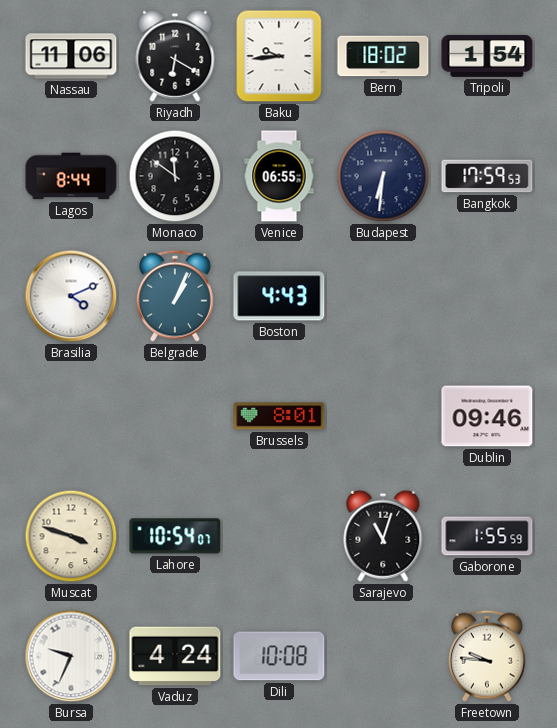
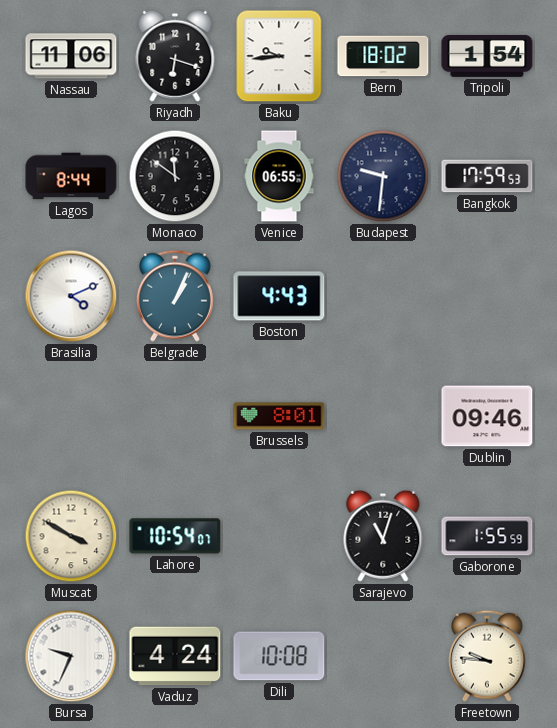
Riyadh: 6:20 -> 6:18 (175, 56)
Budapest: 6:31 -> 9:31 (383, 176)
Muscat: 3:48 -> 3:50 (71, 536)
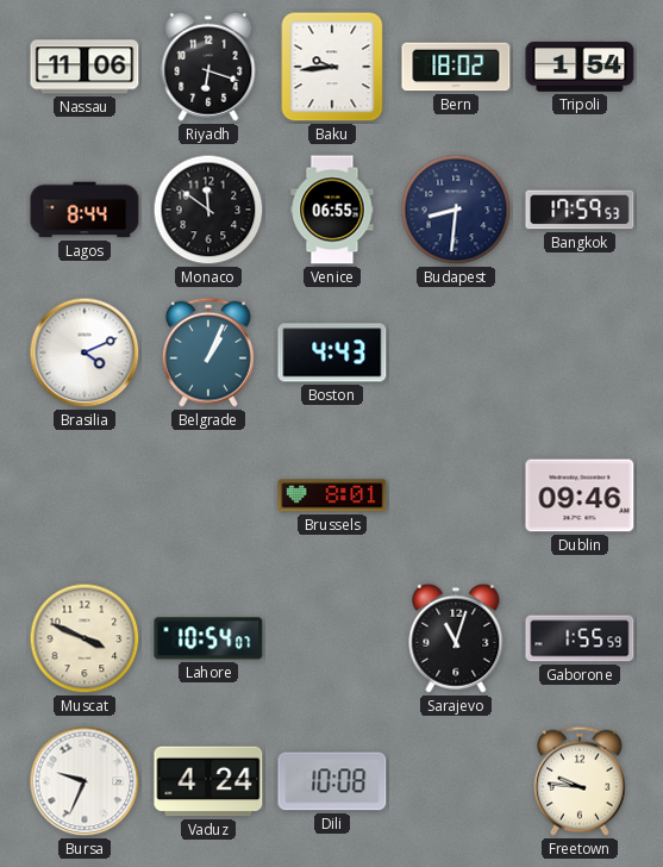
Budapest: 9:31 -> 8:31 (456, 210)
Muscat: 3:50 -> 3:49 (85, 638)
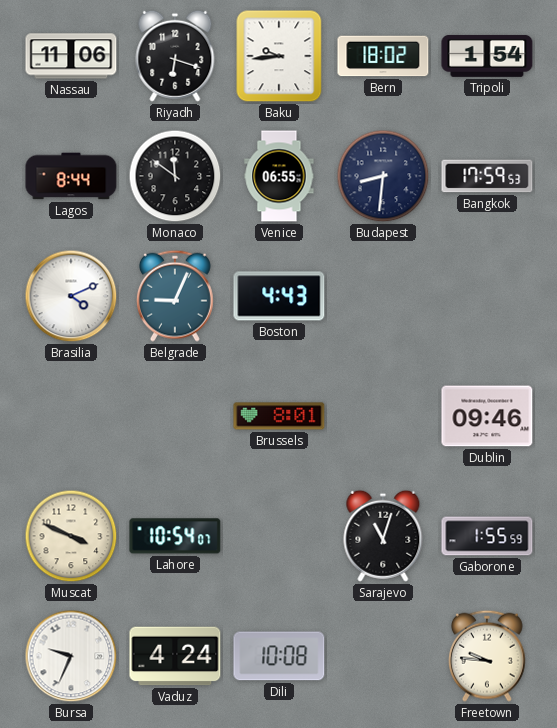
Belgrade: 1:04 -> 9:04 (175, 296)
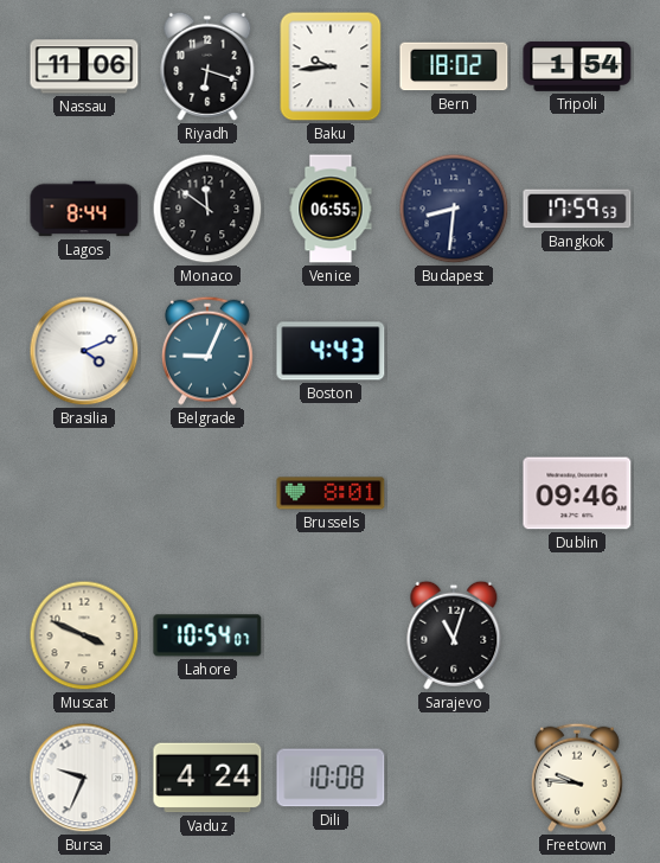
Gaborone: 1:55 -> none (487, 536)
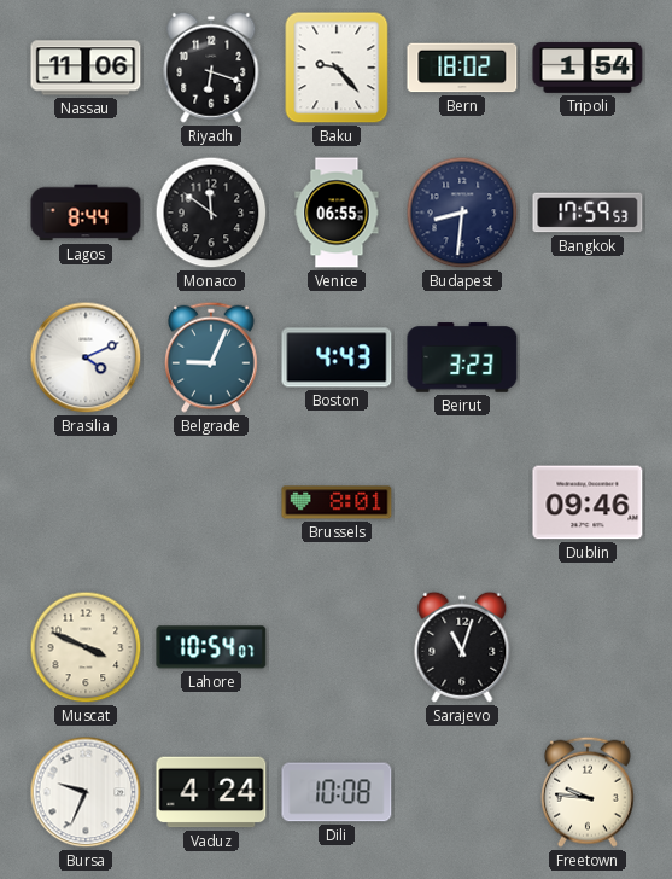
Baku: 9:44 -> 9:23 (337, 68)
Beirut: none -> 3:23 (462, 357)
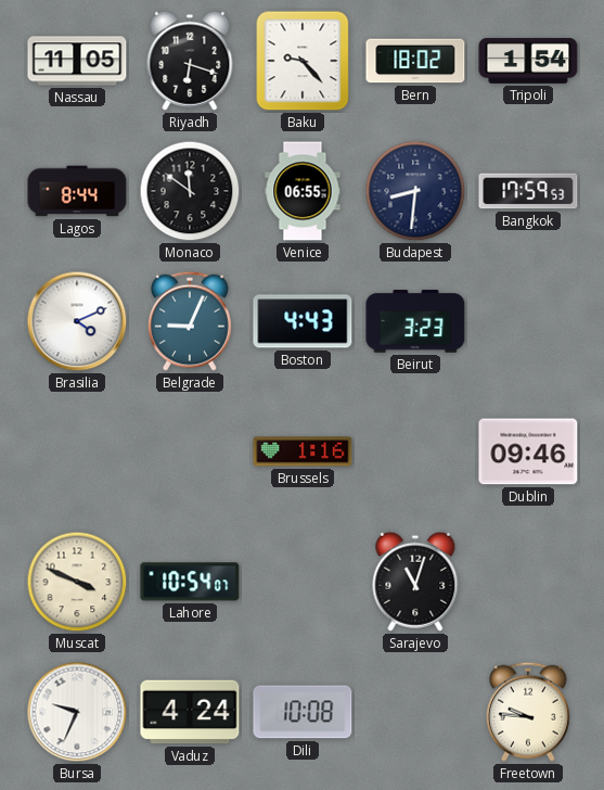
Nassau: 11:06 -> 11:05 (77, 61)
Brussels: 8:01 -> 1:16 (303, 451)
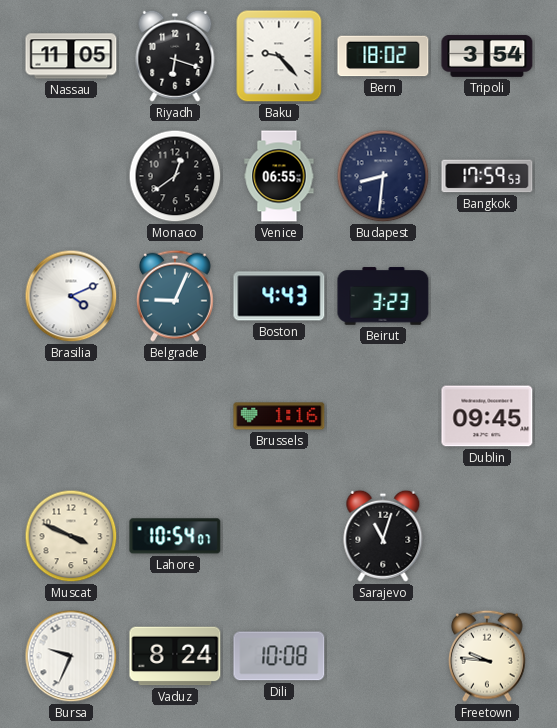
Tripoli: 1:54 -> 3:54 (487, 56)
Lagos: 8:44 -> none (77, 191)
Monaco: 11:51 -> 12:39 (175, 176)
Dublin: 09:46 -> 09:45 (487, 416)
Vaduz: 4:24 -> 8:24 (175, 656)
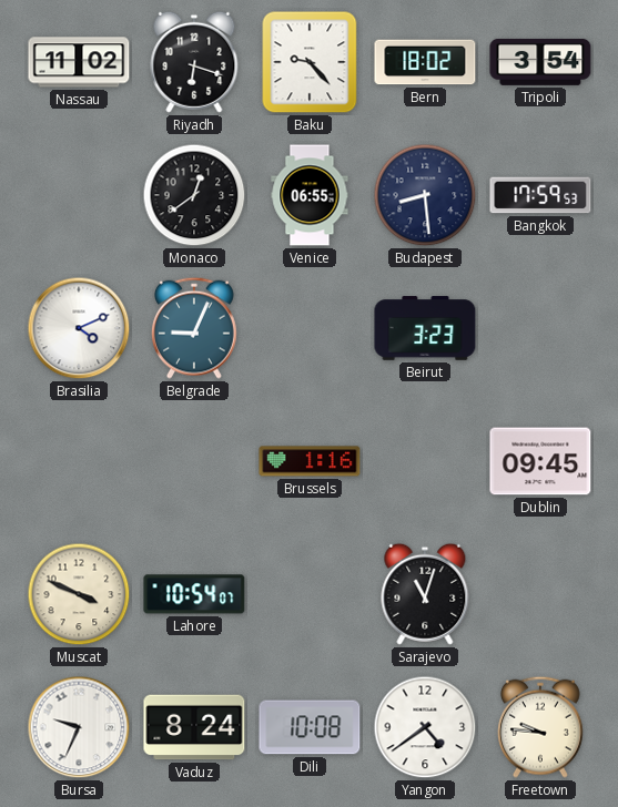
Nassau: 11:05 -> 11:02 (79, 62)
Budapest: 8:31 -> 8:29 (425, 195)
Boston: 4:43 -> none (279, 296)
Yangon: none -> 4:39 (425, 727)
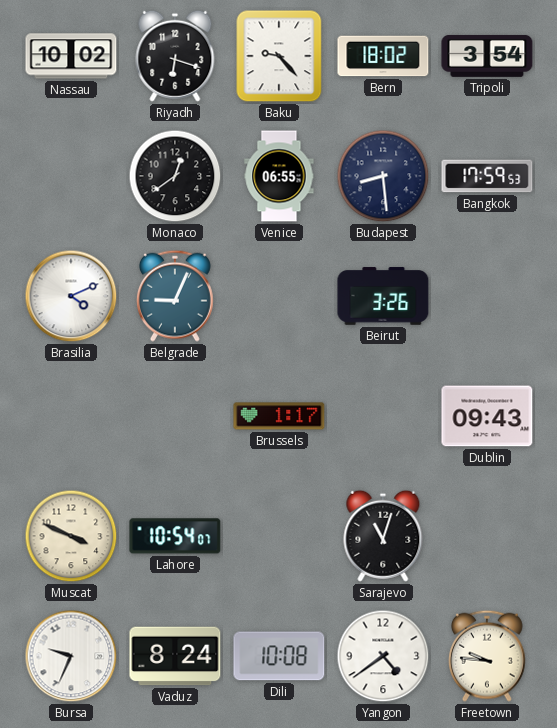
Nassau: 11:02 -> 10:02 (71, 56)
Beirut: 3:23 -> 3:26 (383, 296)
Brussels: 1:16 -> 1:17 (279, 416)
Dublin: 09:45 -> 09:43 (487, 416)
